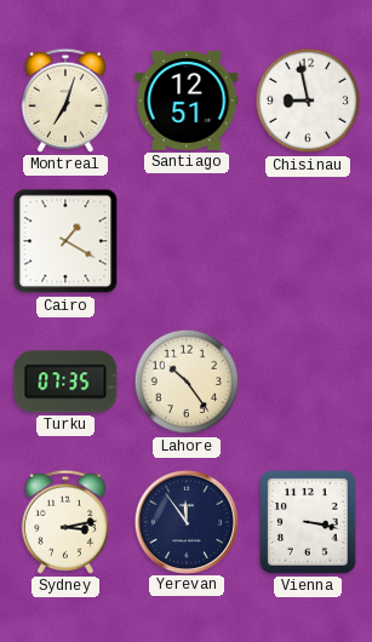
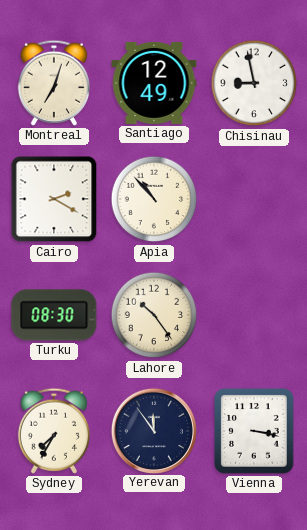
Santiago: 12:51 -> 12:49 (154, 83)
Cairo: 1:20 -> 2:20 (54, 199)
Apia: none -> 10:53 (154, 199)
Turku: 07:35 -> 08:30 (54, 315)
Sydney: 3:13 -> 7:35 (54, 431)
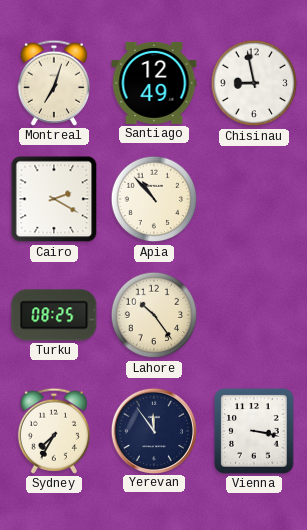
Turku: 08:30 -> 08:25 (54, 315)
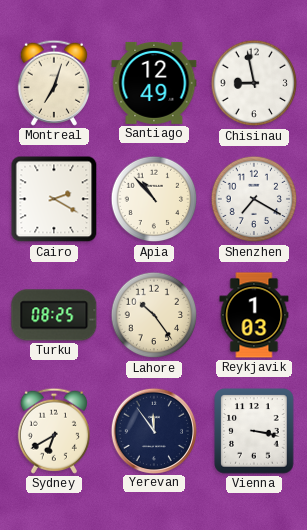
Shenzhen: none -> 7:20 (254, 199)
Reykjavik: none -> 1:03 (254, 315)
Sydney: 7:35 -> 6:40 (54, 431)
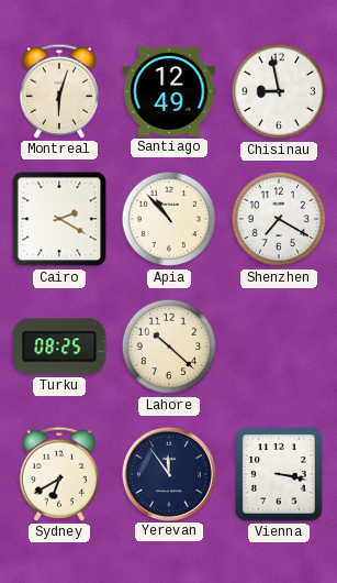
Montreal: 7:03 -> 6:03 (59, 91)
Lahore: 10:24 -> 10:22 (169, 346)
Reykjavik: 1:03 -> none (254, 315)
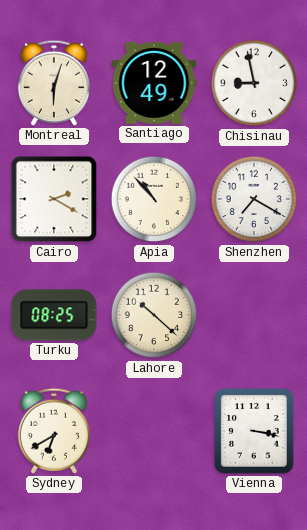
Yerevan: 11:54 -> none (168, 473)
